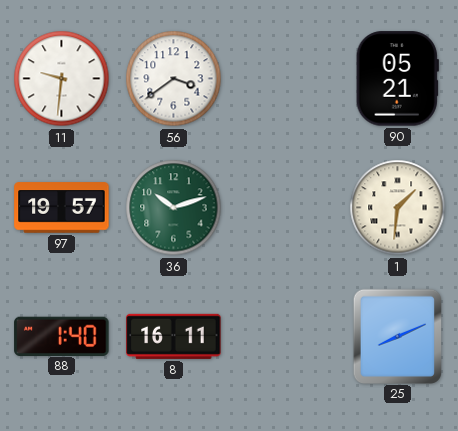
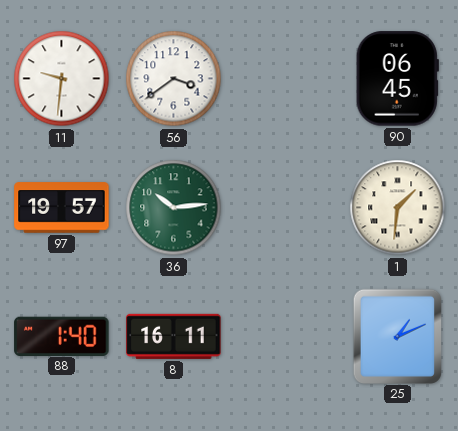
90: 05:21 -> 06:45 (397, 79)
36: 10:12 -> 10:14 (174, 208)
25: 8:11 -> 1:11 (397, 336)
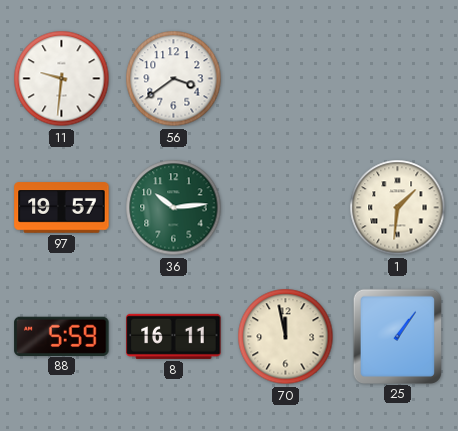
90: 06:45 -> none (397, 79)
88: 1:40 -> 5:59 (62, 336)
70: none -> 11:58 (286, 337)
25: 1:11 -> 1:06 (397, 336)
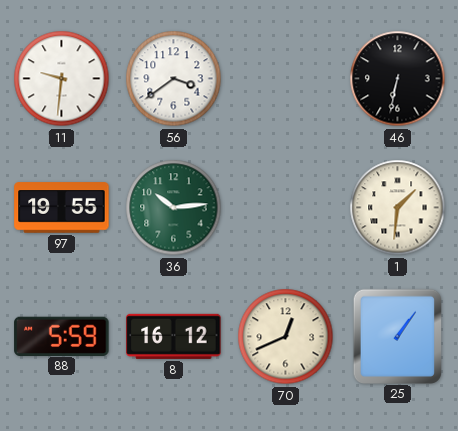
46: none -> 6:32 (398, 79)
97: 19:57 -> 19:55 (62, 208)
8: 16:11 -> 16:12 (174, 336)
70: 11:58 -> 12:41 (286, 337)
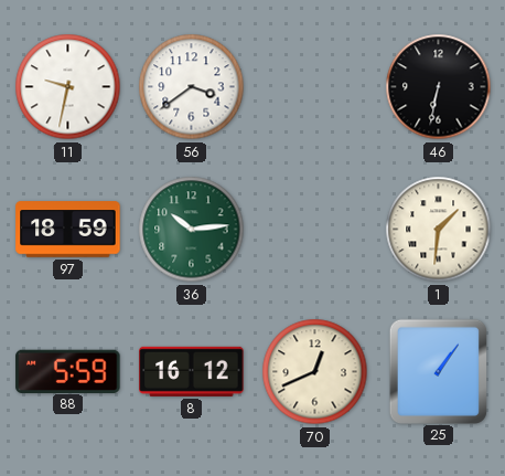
11: 9:31 -> 9:32 (68, 87)
97: 19:55 -> 18:59 (68, 230)
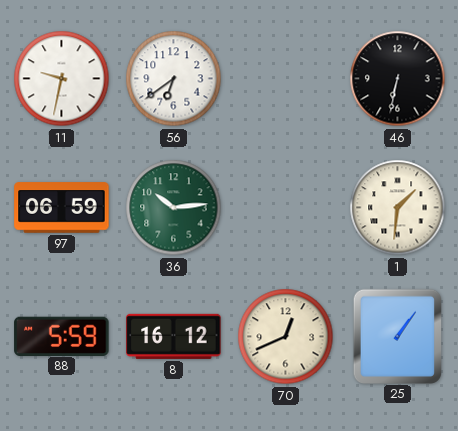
56: 3:39 -> 6:39 (174, 79)
97: 18:59 -> 06:59 (62, 208)
